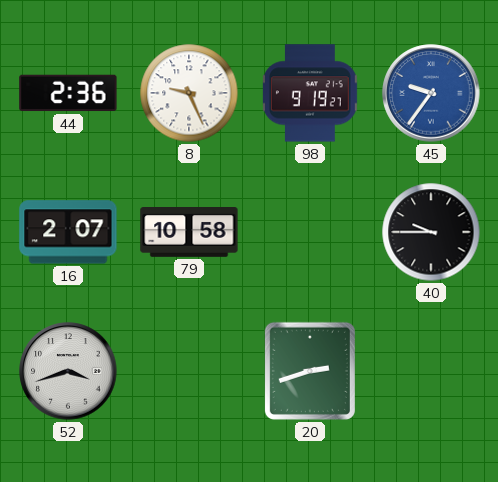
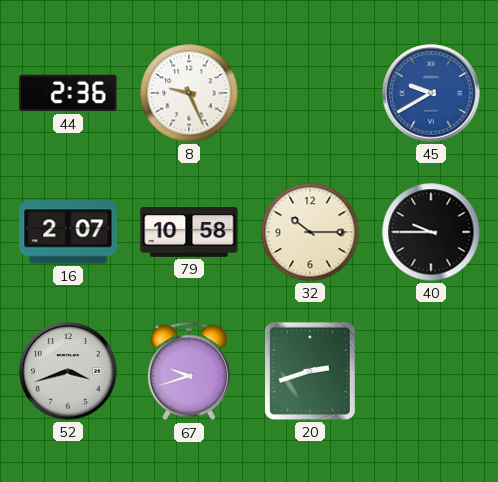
98: 9:19 -> none (310, 93)
45: 9:36 -> 9:40 (431, 93)
32: none -> 10:15 (310, 232)
67: none -> 9:42 (189, 371)
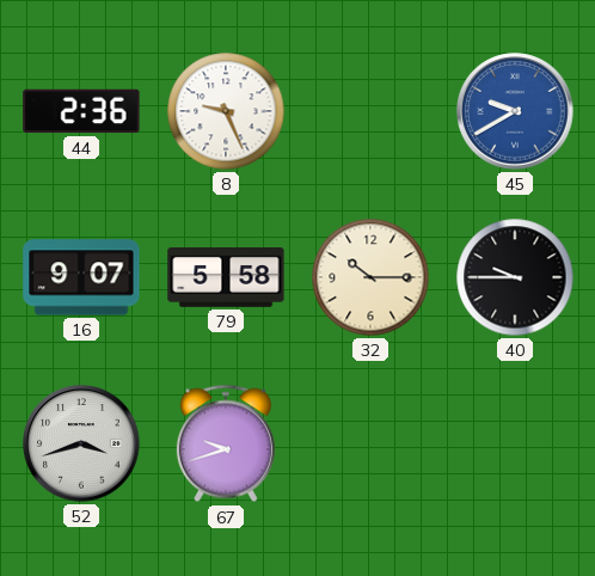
16: 2:07 -> 9:07 (81, 277)
79: 10:58 -> 5:58 (226, 278)
20: 2:42 -> none (310, 371)
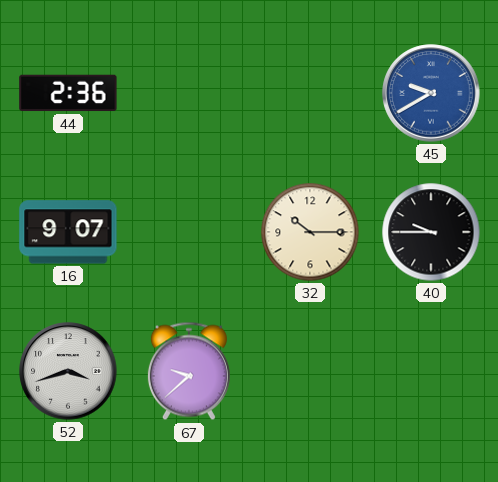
8: 9:26 -> none (226, 111)
79: 5:58 -> none (226, 278)
67: 9:42 -> 9:38 (189, 371)
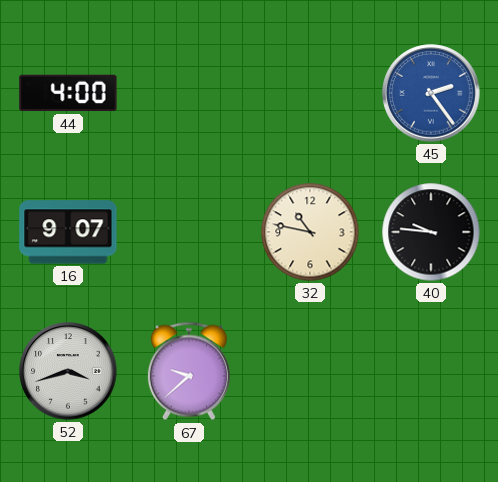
44: 2:36 -> 4:00 (68, 93)
45: 9:40 -> 2:24 (431, 93)
32: 10:15 -> 10:47 (310, 232)
40: 9:45 -> 9:46 (431, 232)
